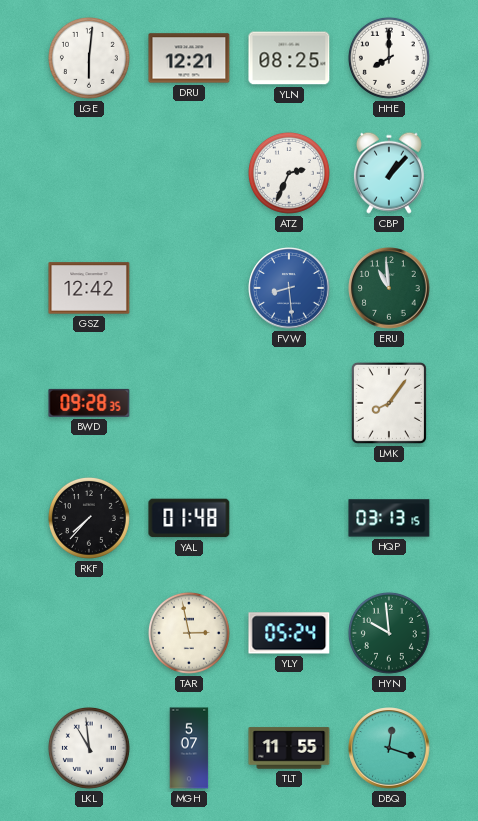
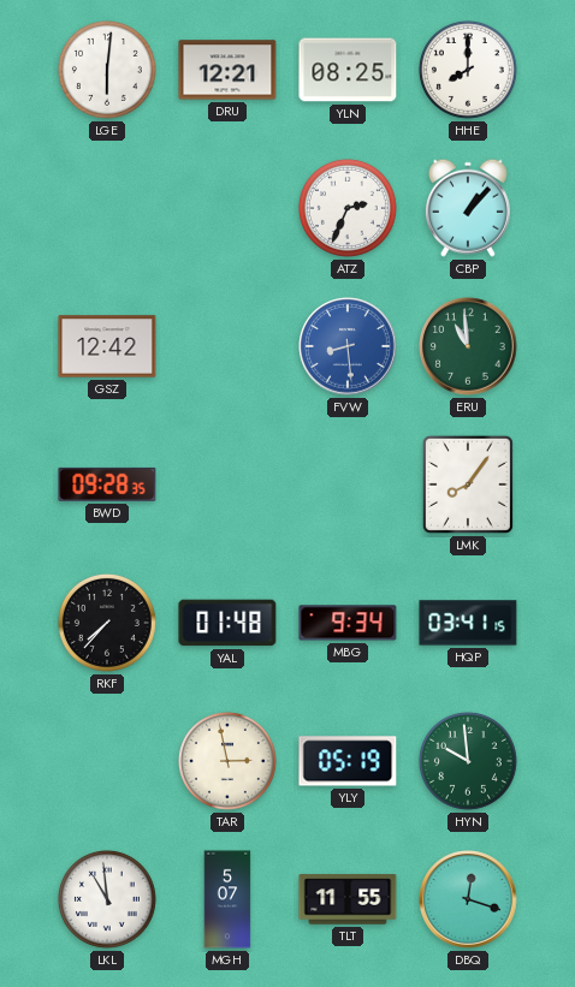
MBG: none -> 9:34 (348, 623)
HQP: 03:13 -> 03:41 (468, 623)
YLY: 05:24 -> 05:19 (348, 761)
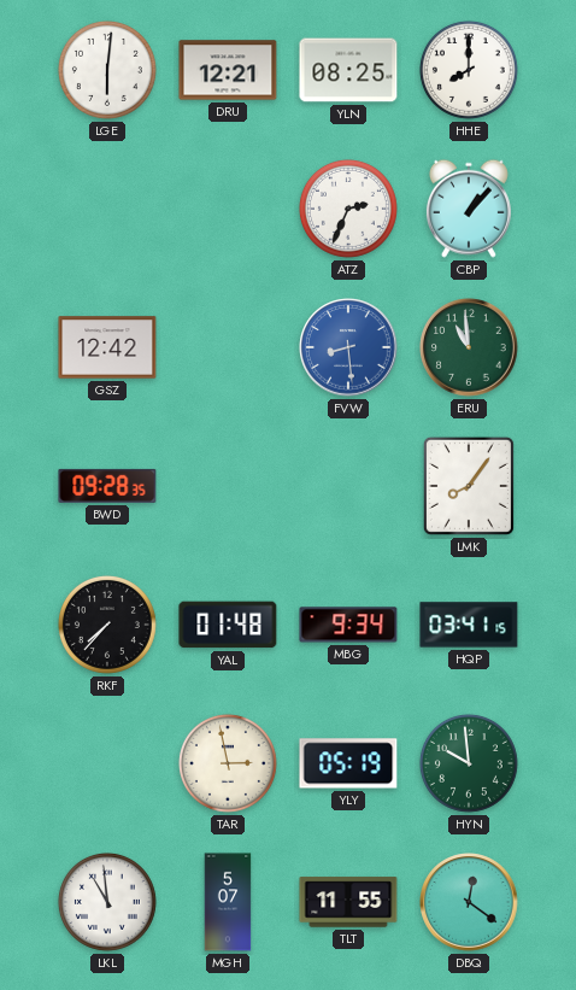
DBQ: 12:18 -> 12:21 (469, 902)
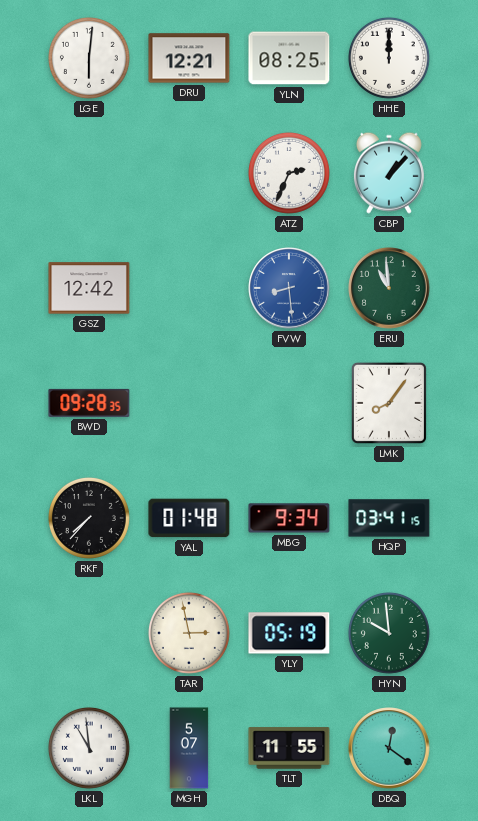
HHE: 8:00 -> 12:00 (389, 58)
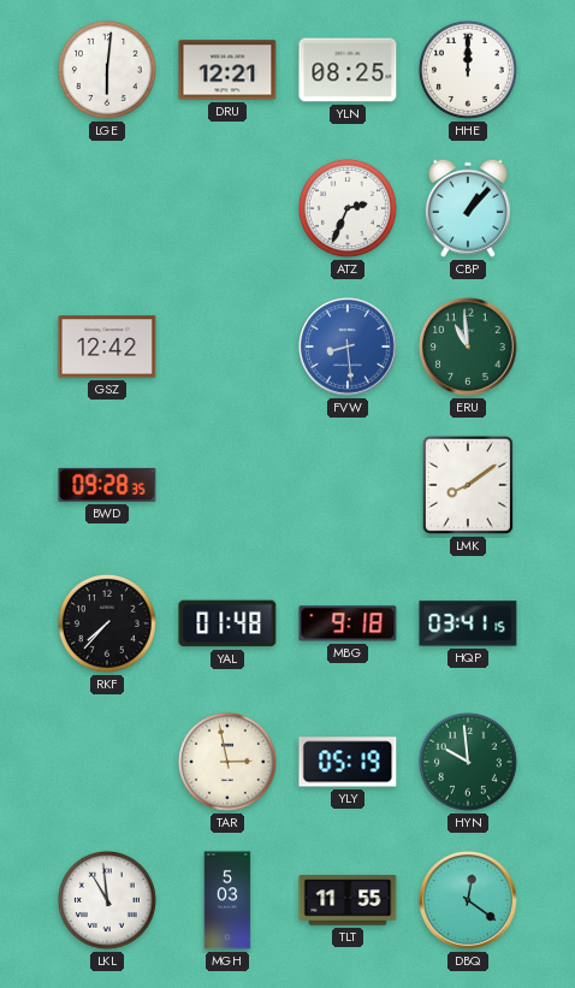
LMK: 8:06 -> 8:09 (468, 485)
MBG: 9:34 -> 9:18 (348, 623)
MGH: 5:07 -> 5:03 (227, 900)
